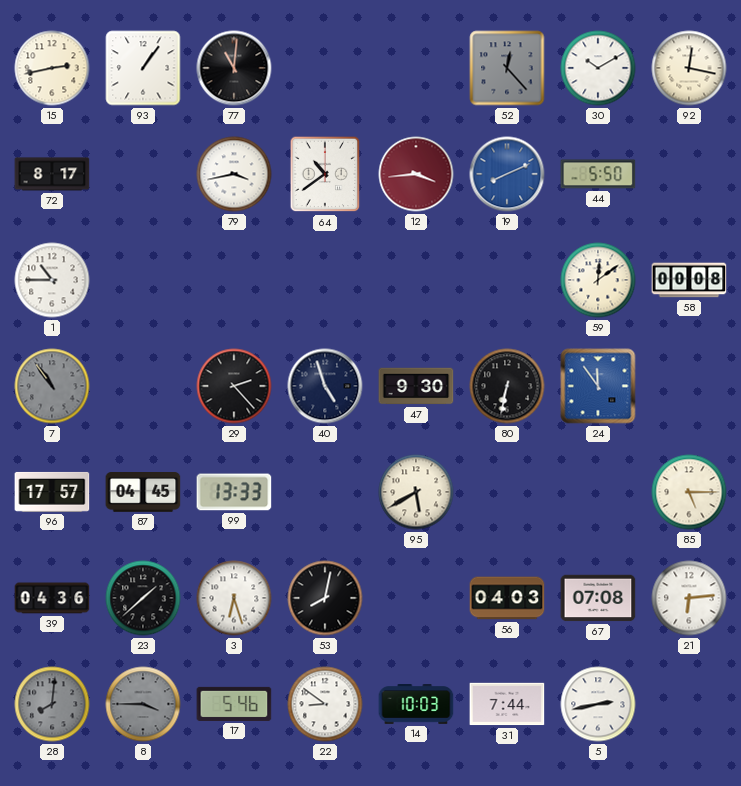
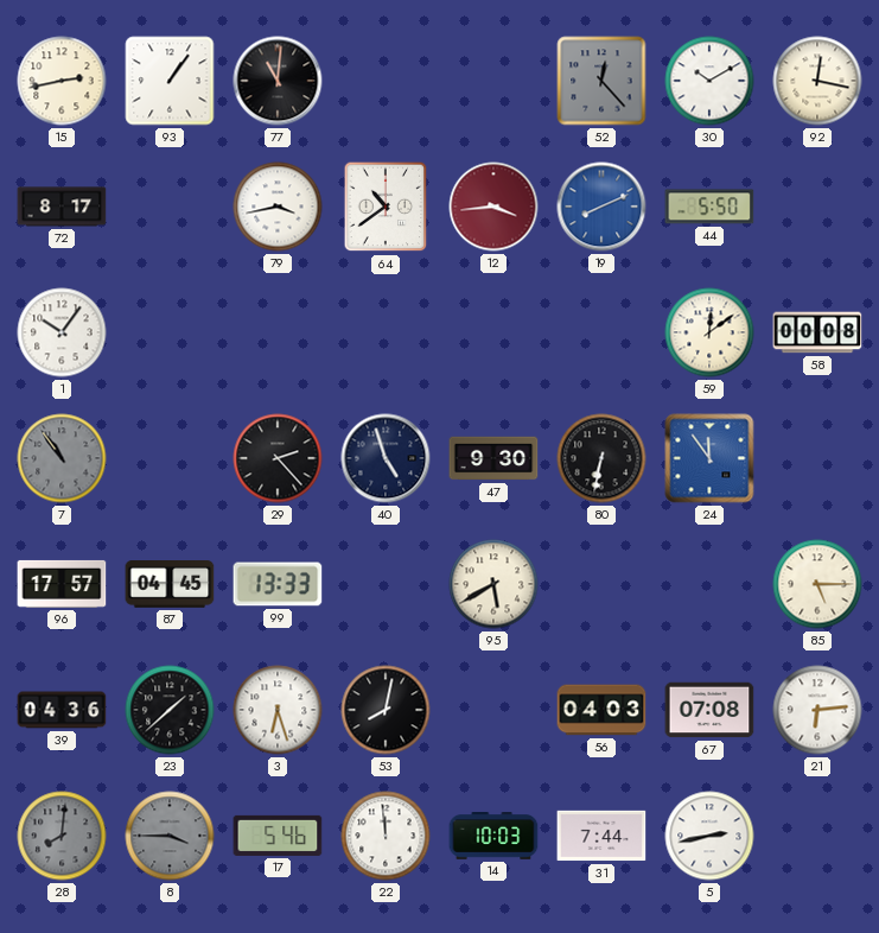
1: 10:45 -> 10:06 (62, 332)
22: 8:51 -> 11:59 (386, 836)
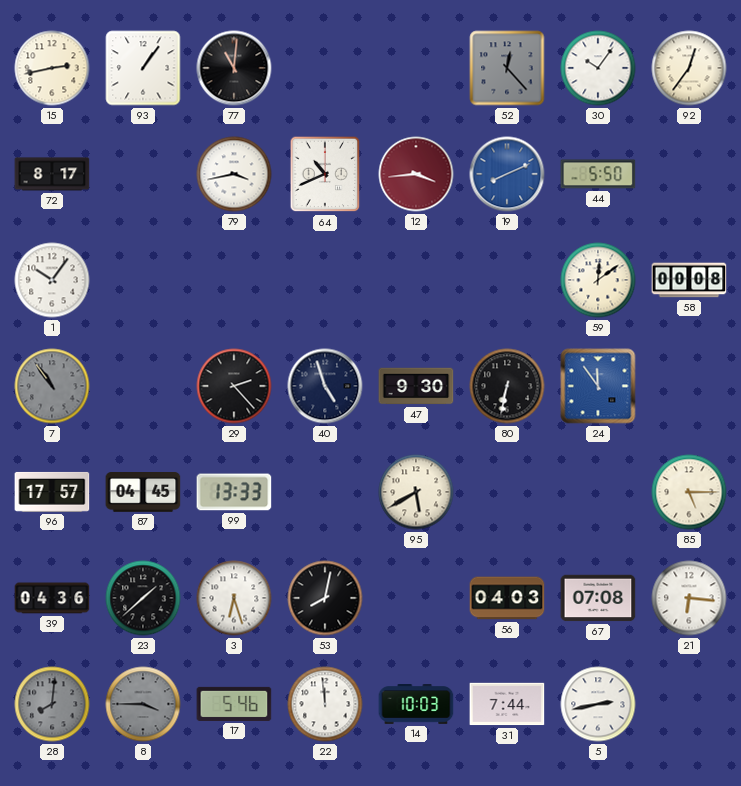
30: 10:10 -> 10:06 (598, 68)
92: 12:17 -> 12:36 (689, 68)
64: 10:39 -> 10:41 (325, 174)
21: 6:14 -> 6:16 (689, 598)
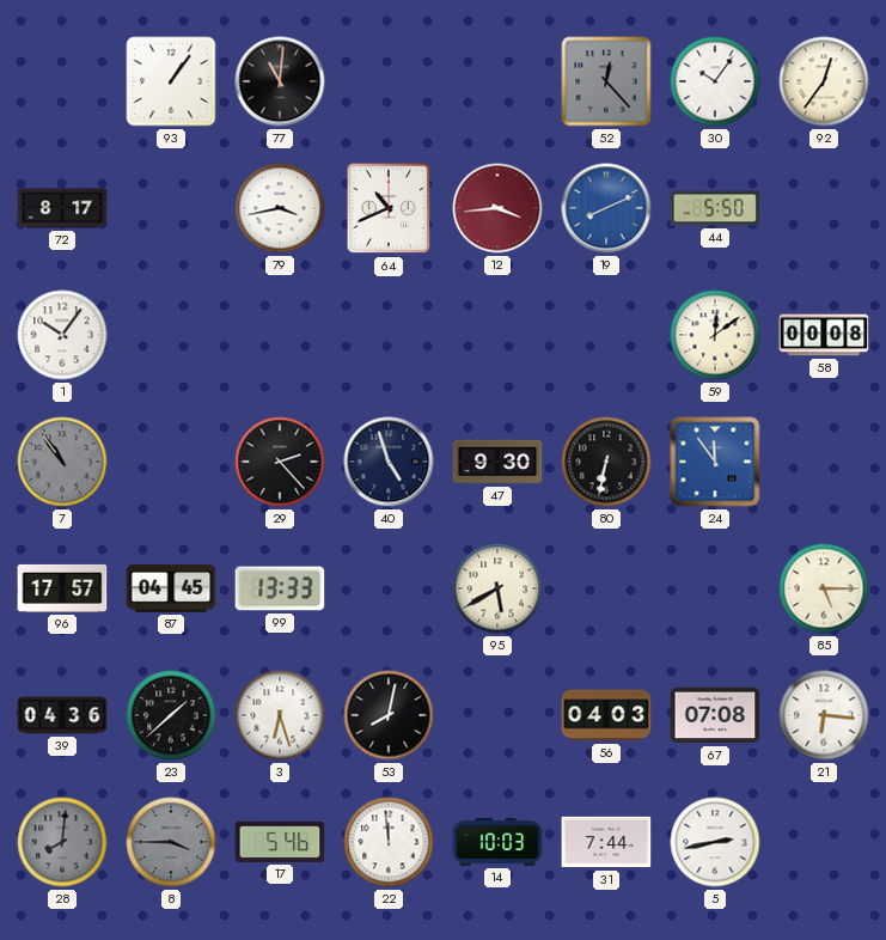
15: 2:43 -> none (52, 68)
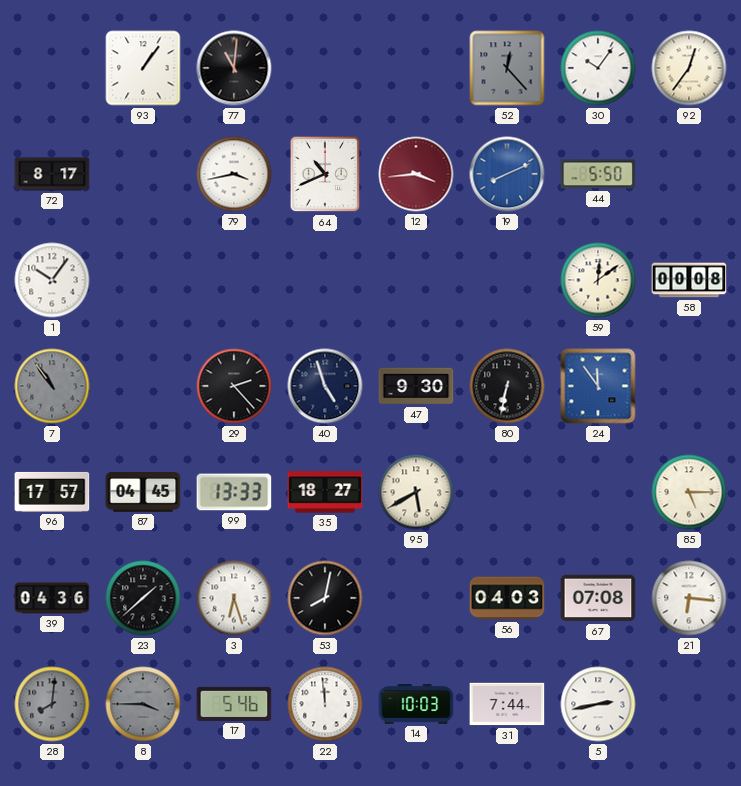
35: none -> 18:27 (325, 492)
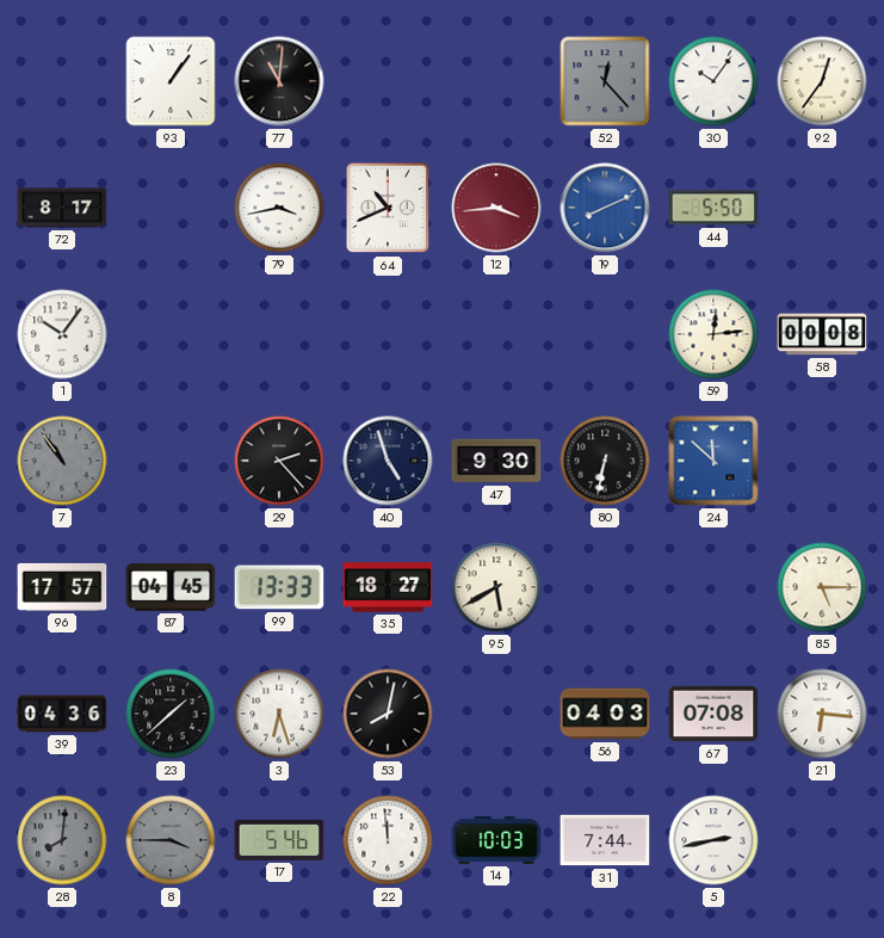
59: 12:09 -> 12:14 (713, 334)
24: 11:54 -> 11:52 (713, 461)
